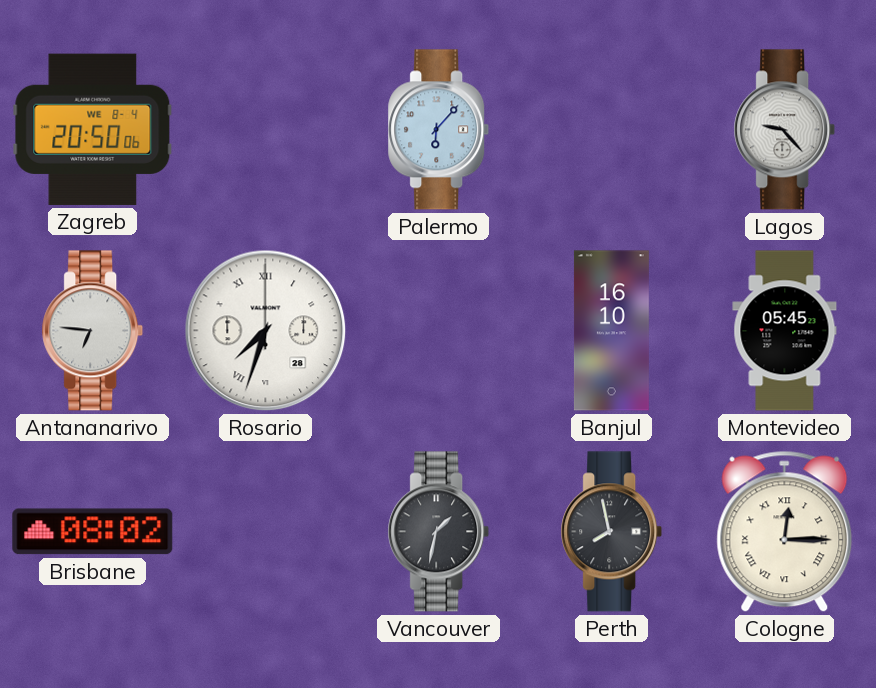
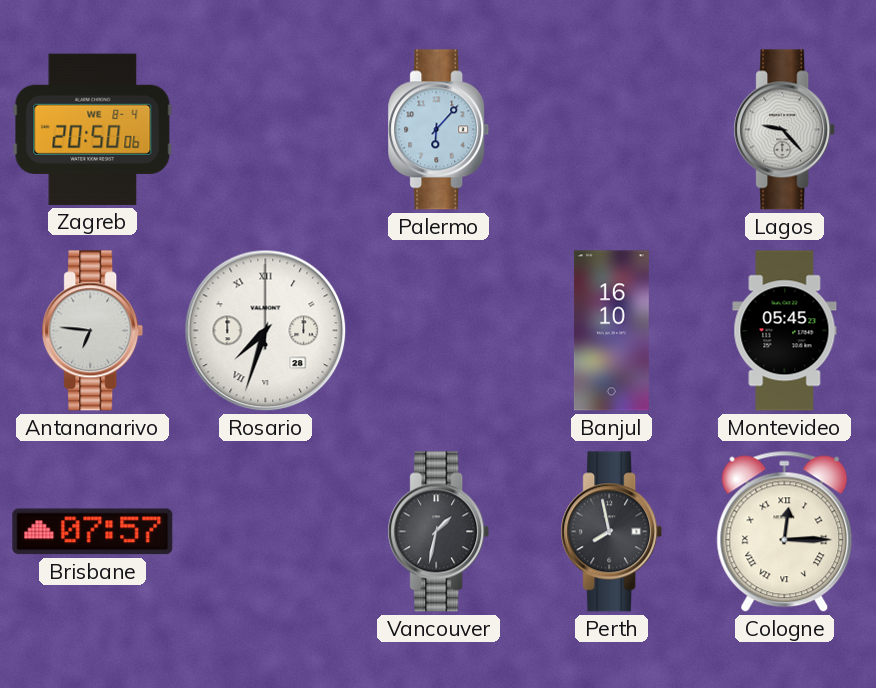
Brisbane: 08:02 -> 07:57 (93, 532)
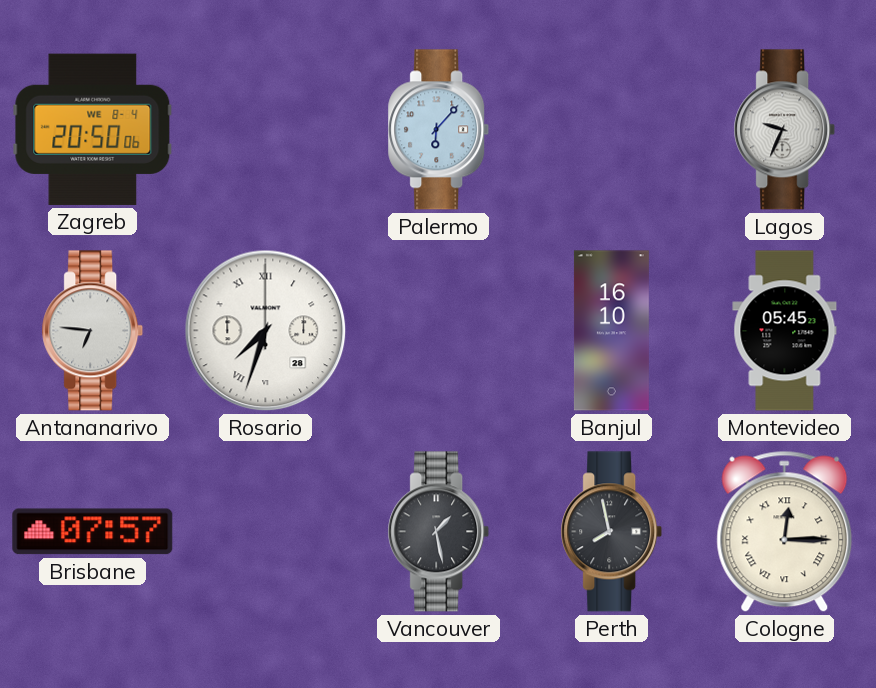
Lagos: 9:23 -> 9:34 (785, 130)
Vancouver: 1:32 -> 1:28 (439, 532)
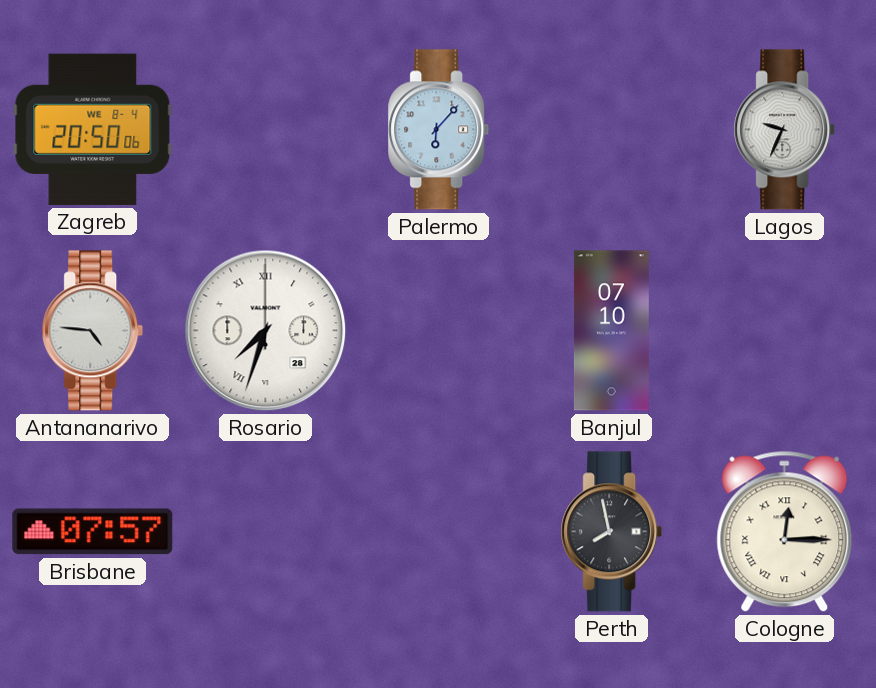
Antananarivo: 6:46 -> 4:46 (93, 331)
Banjul: 16:10 -> 07:10 (611, 331)
Montevideo: 05:45 -> none (785, 331)
Vancouver: 1:28 -> none (439, 532)
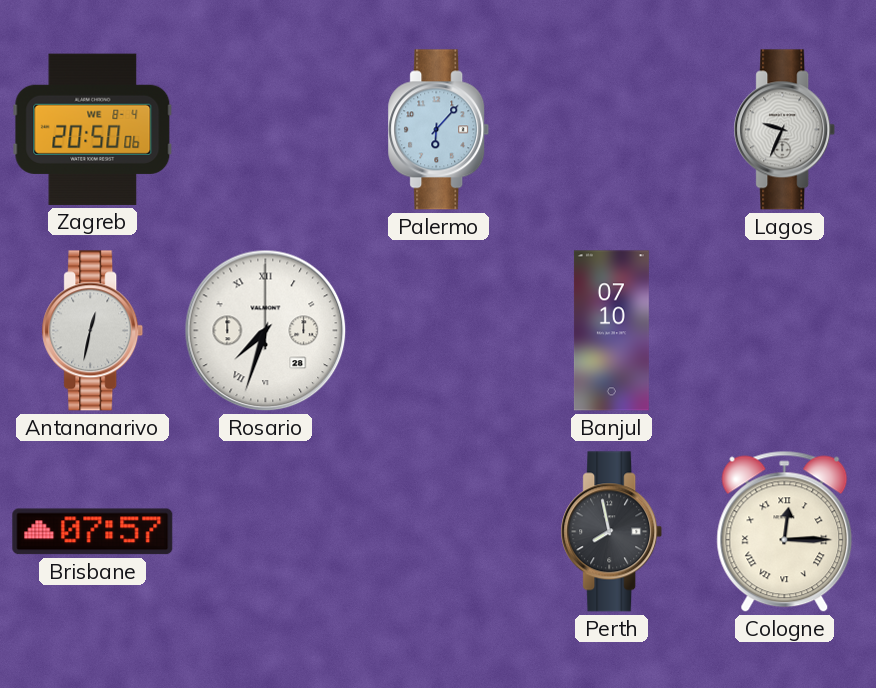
Antananarivo: 4:46 -> 12:32 (93, 331)
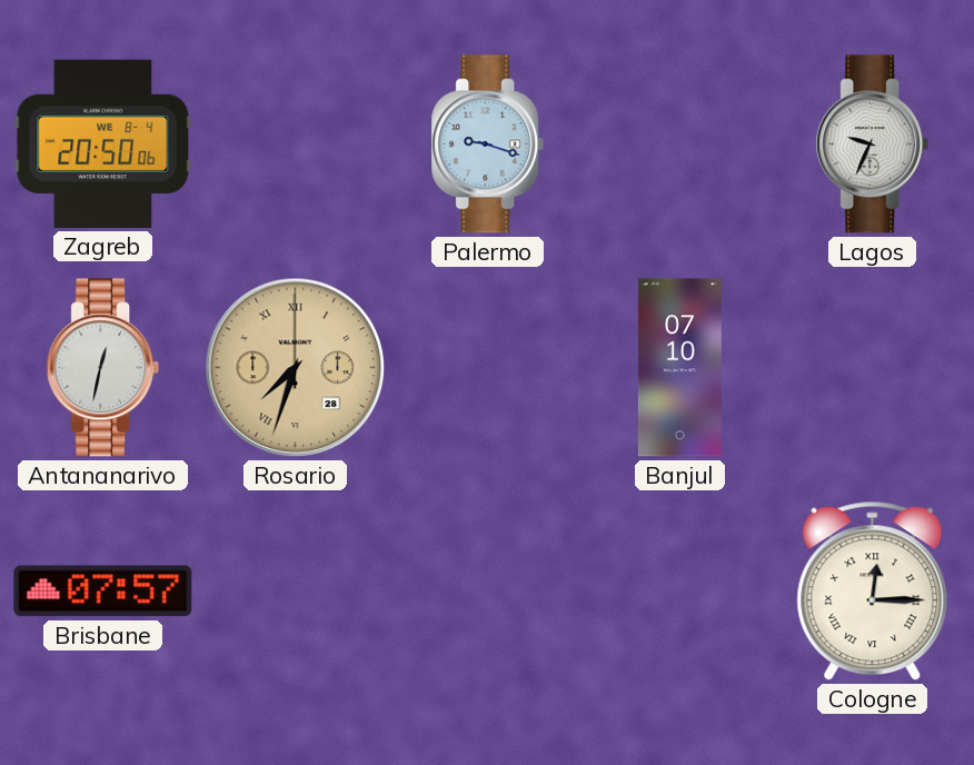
Palermo: 6:07 -> 9:18 (488, 145)
Rosario dial: white -> champagne (296, 368)
Perth: 7:58 -> none (612, 532)
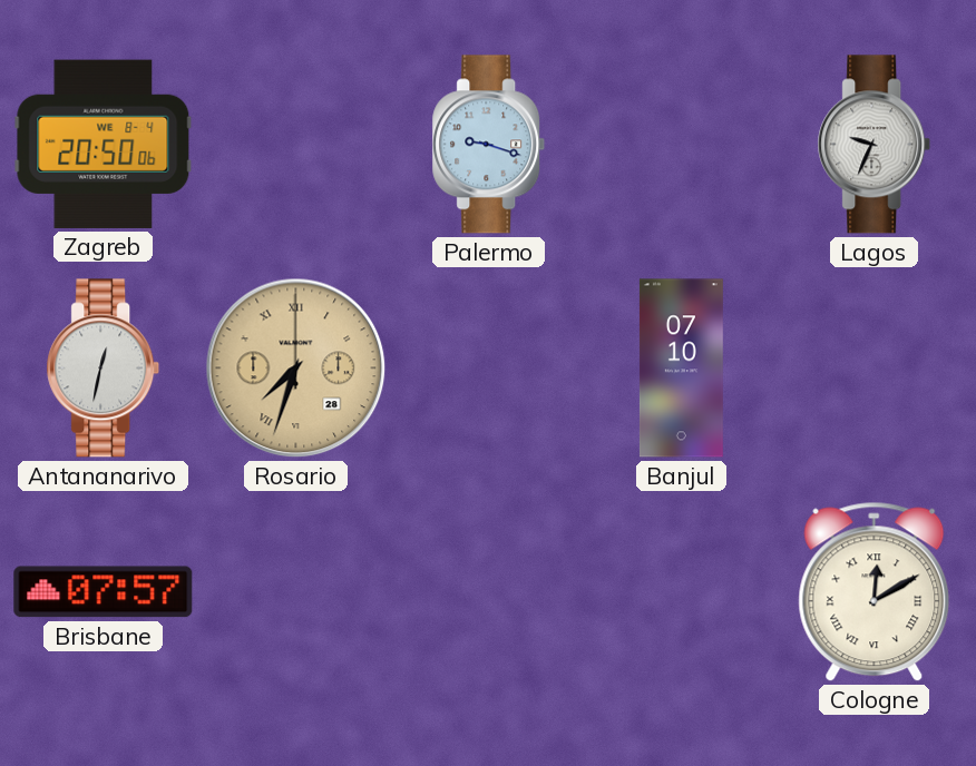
Cologne: 12:15 -> 12:10 (875, 592)
